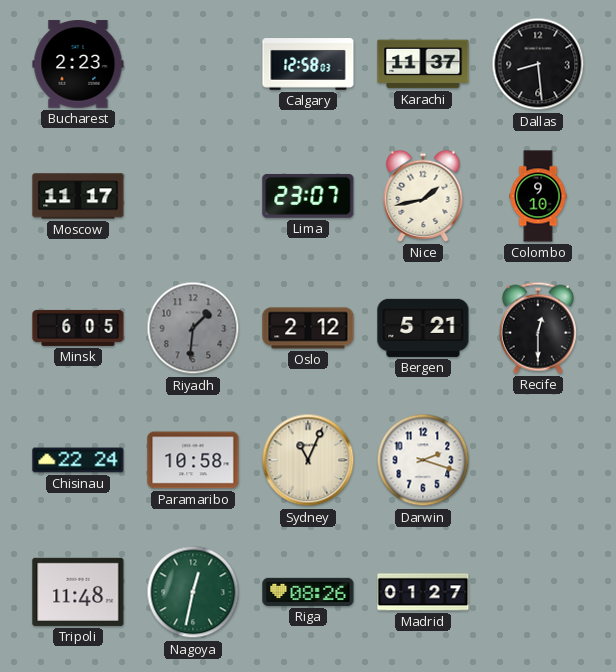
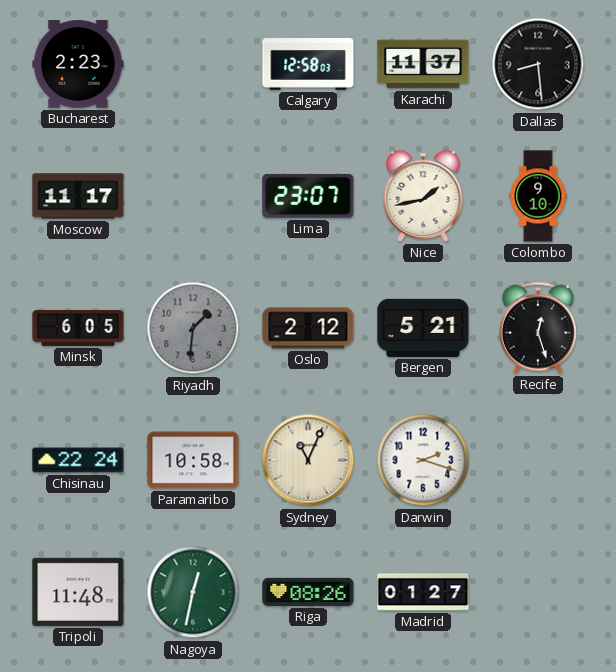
Recife: 12:30 -> 12:27 (538, 328)
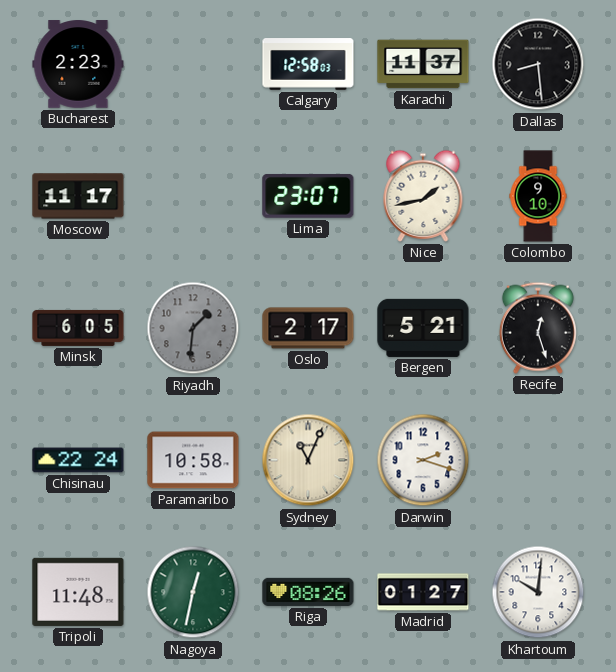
Oslo: 2:12 -> 2:17 (308, 328)
Khartoum: none -> 10:01 (538, 592)
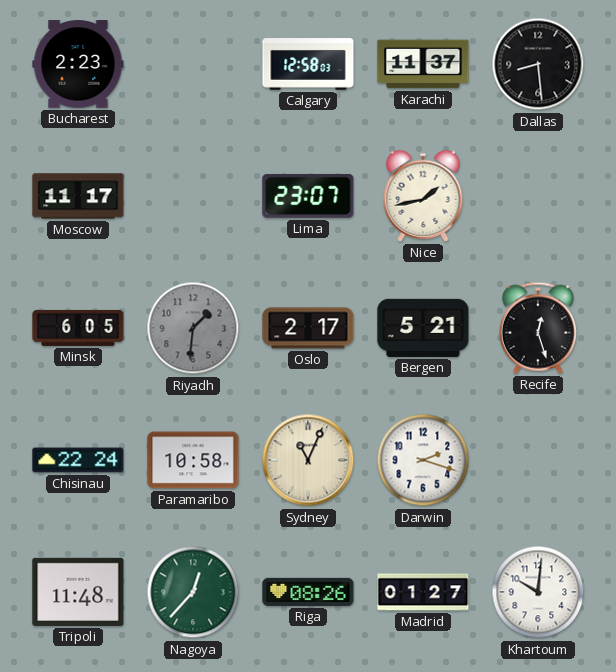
Colombo: 9:10 -> none (538, 196)
Nagoya: 12:32 -> 12:37 (193, 592)
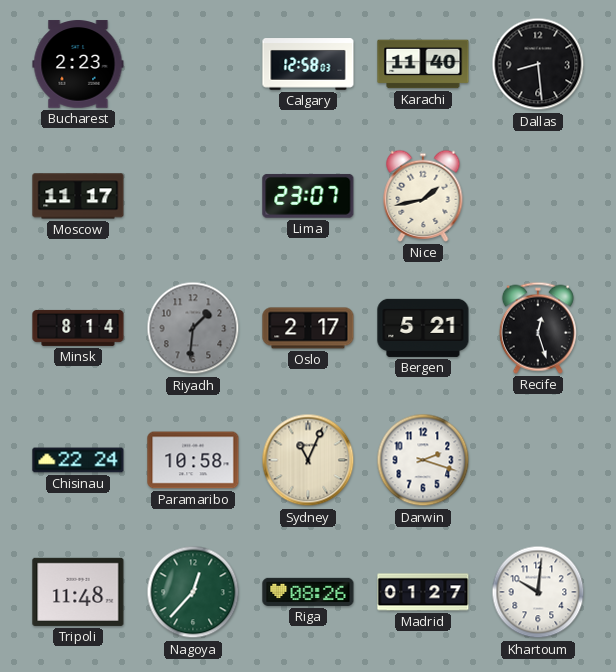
Karachi: 11:37 -> 11:40 (423, 64)
Minsk: 6:05 -> 8:14 (78, 328)
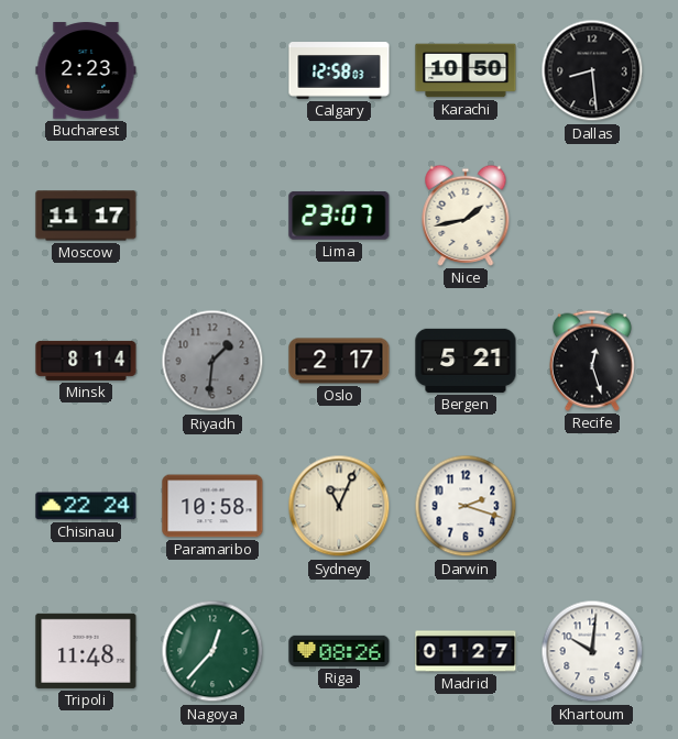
Karachi: 11:40 -> 10:50 (466, 70)
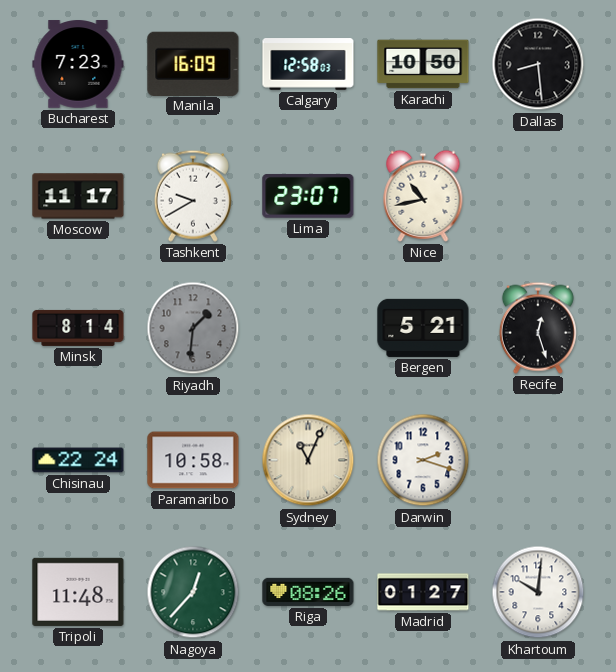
Bucharest: 2:23 -> 7:23 (78, 64)
Manila: none -> 16:09 (193, 63)
Tashkent: none -> 9:40 (193, 196)
Nice: 1:43 -> 10:43 (423, 196)
Oslo: 2:17 -> none (339, 361)
